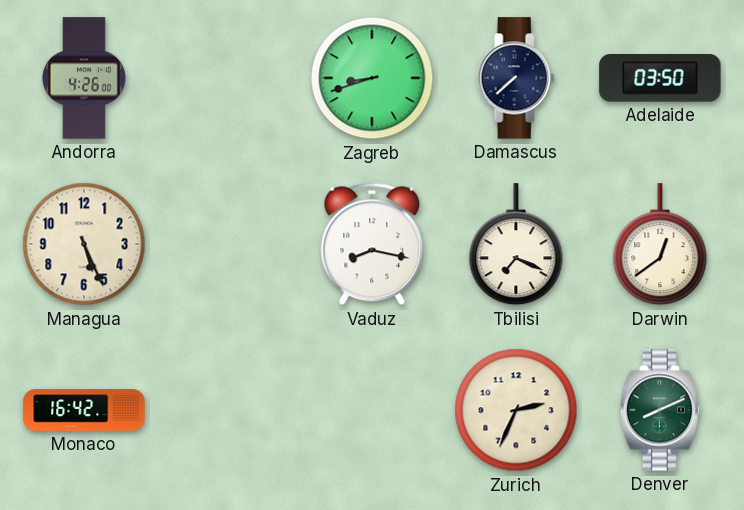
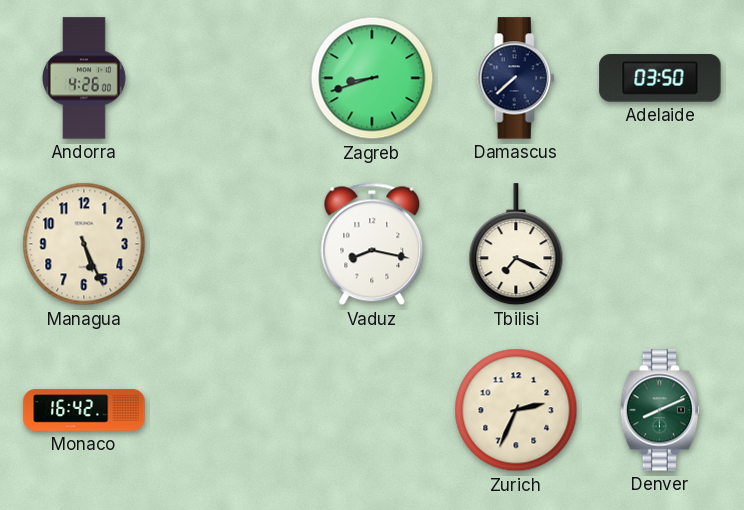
Darwin: 12:39 -> none (660, 245)
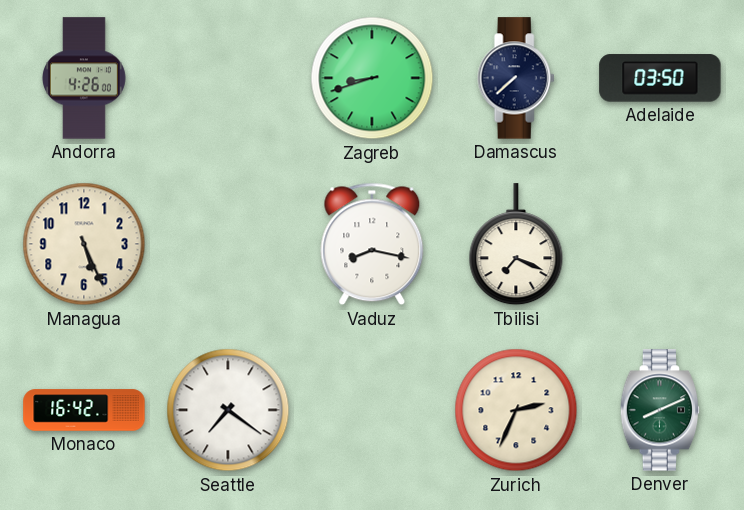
Seattle: none -> 7:21 (228, 410)
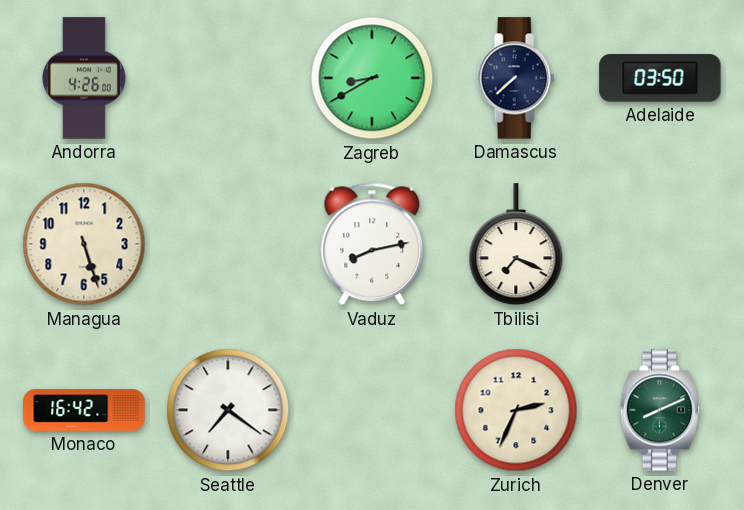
Zagreb: 8:42 -> 8:40 (372, 78)
Managua: 5:26 -> 5:27 (84, 244)
Vaduz: 8:17 -> 8:13 (372, 244)
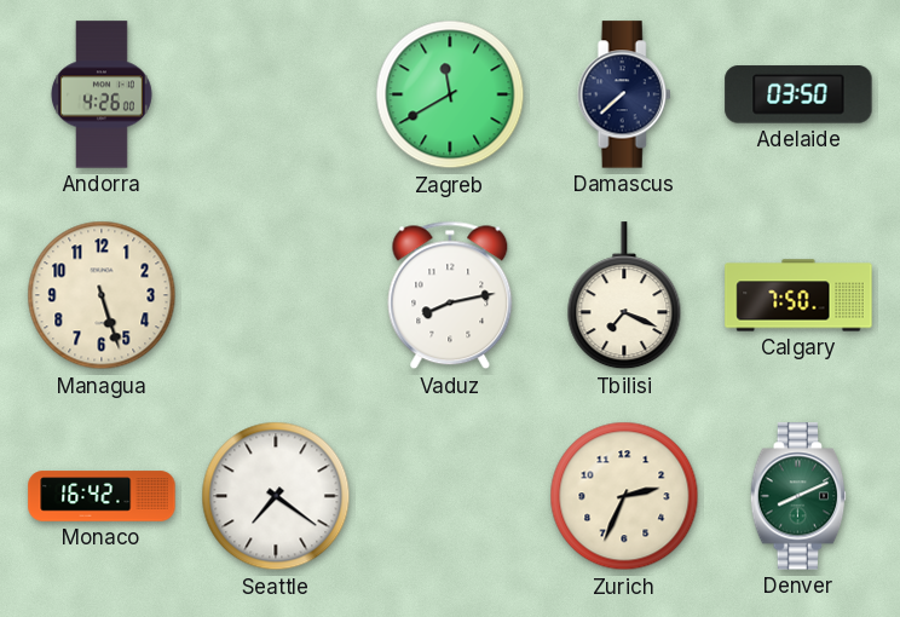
Zagreb: 8:40 -> 11:40 (450, 94)
Calgary: none -> 7:50 (798, 295)
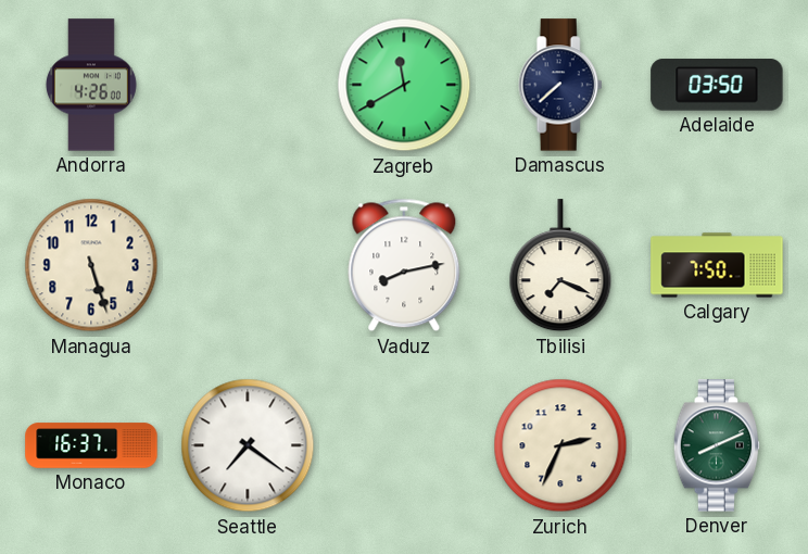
Monaco: 16:42 -> 16:37 (91, 445)
